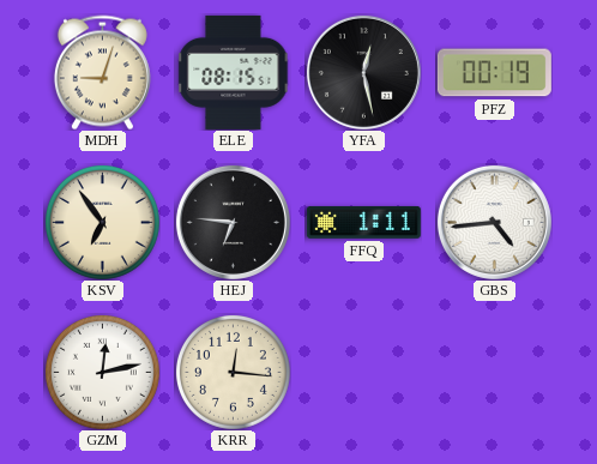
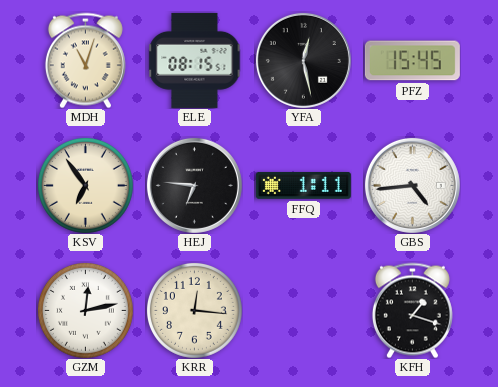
MDH: 9:03 -> 11:03 (85, 60)
PFZ: 00:19 -> 15:45 (412, 61)
KFH: none -> 1:18 (412, 310)
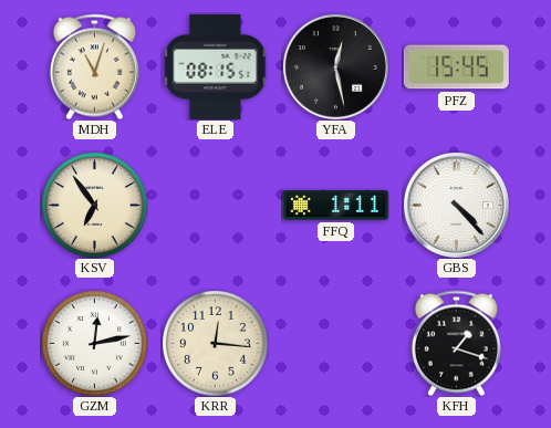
HEJ: 6:46 -> none (194, 185)
GBS: 4:44 -> 4:23 (456, 205)
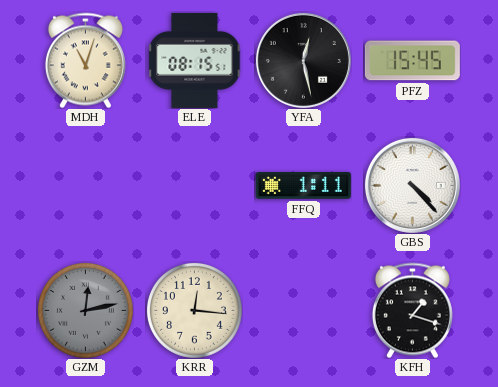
KSV: 6:54 -> none (94, 205)
GZM dial: white -> grey (85, 310)
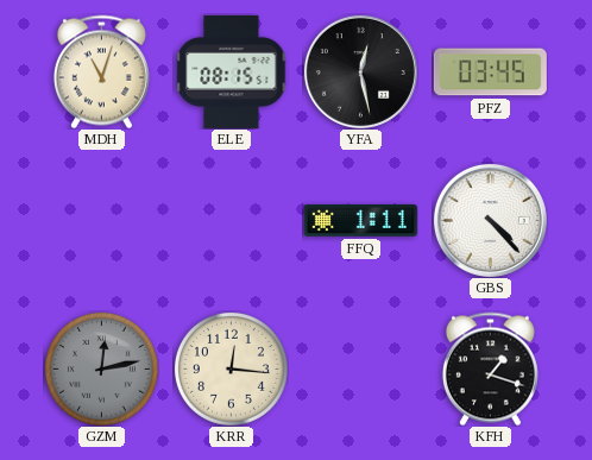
PFZ: 15:45 -> 03:45 (490, 73)
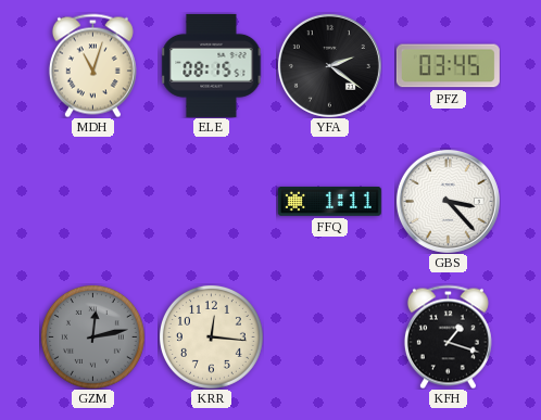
YFA: 12:28 -> 2:21 (329, 65)
GBS: 4:23 -> 3:23 (448, 201)
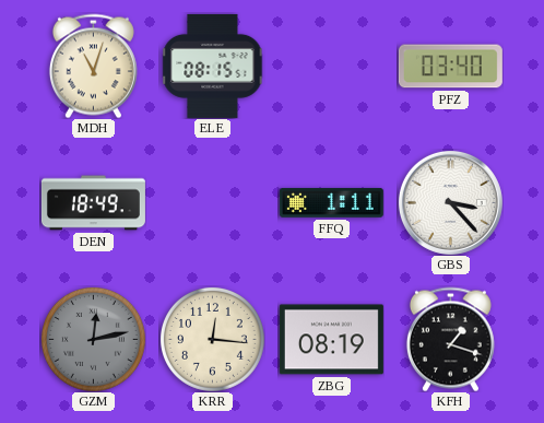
YFA: 2:21 -> none (329, 65)
PFZ: 03:45 -> 03:40 (450, 67)
DEN: none -> 18:49 (93, 203)
ZBG: none -> 08:19 (331, 340)
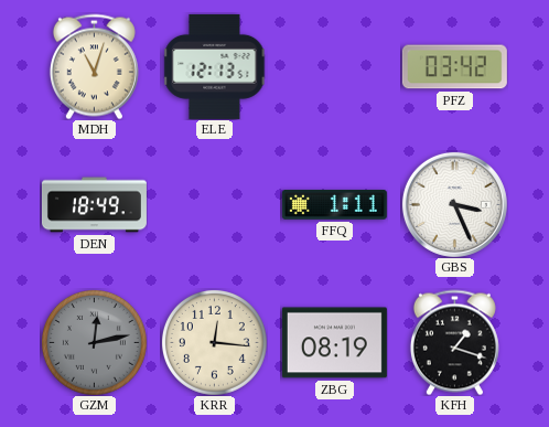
ELE: 08:15 -> 12:13 (215, 66)
PFZ: 03:40 -> 03:42 (454, 67)
GBS: 3:23 -> 3:26 (454, 204)
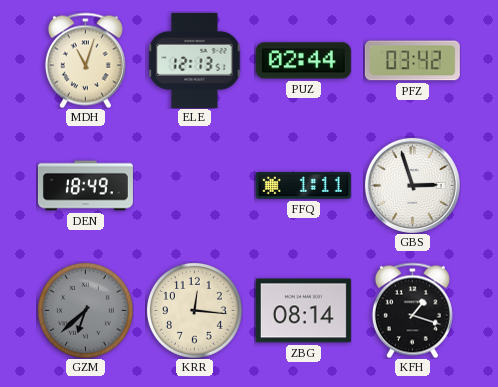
PUZ: none -> 02:44 (303, 61)
GBS: 3:26 -> 2:57 (412, 185)
GZM: 12:13 -> 6:38 (85, 310)
ZBG: 08:19 -> 08:14 (303, 311)
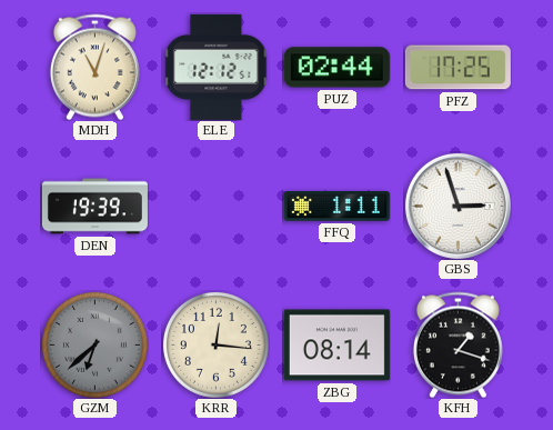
ELE: 12:13 -> 12:12 (217, 67)
PFZ: 03:42 -> 17:25 (458, 68)
DEN: 18:49 -> 19:39 (94, 207)
